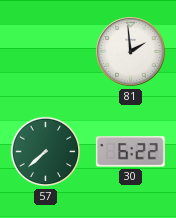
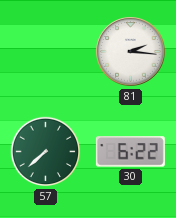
81: 1:59 -> 2:16 (131, 52)
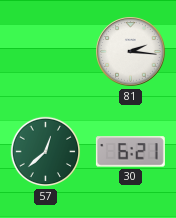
57: 7:38 -> 12:38 (46, 152)
30: 6:22 -> 6:21 (130, 152)
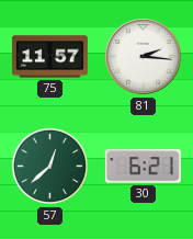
75: none -> 11:57 (49, 57)
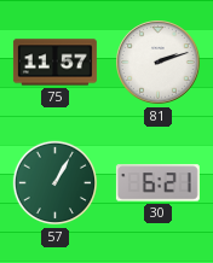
81: 2:16 -> 2:12 (159, 63)
57: 12:38 -> 1:05 (56, 183)
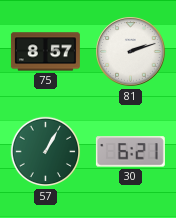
75: 11:57 -> 8:57 (45, 52)
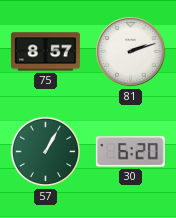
30: 6:21 -> 6:20 (130, 152)
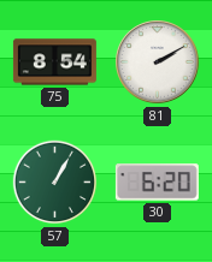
75: 8:57 -> 8:54 (54, 62)
81: 2:12 -> 2:10 (158, 62)
